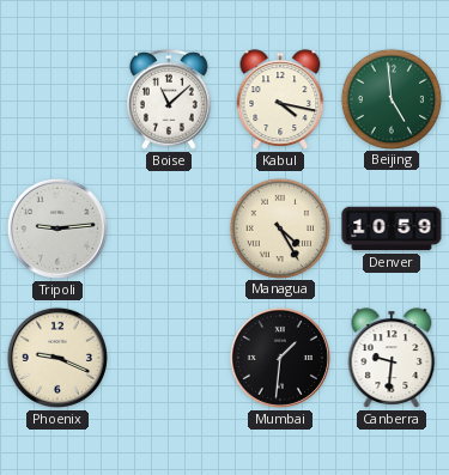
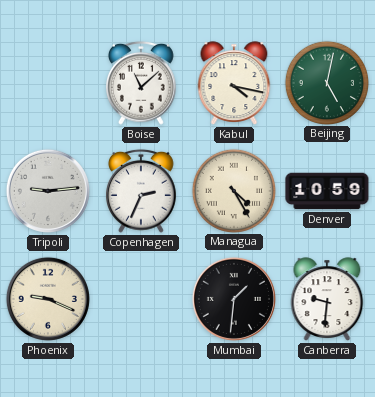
Beijing: 4:59 -> 5:02 (326, 82)
Copenhagen: none -> 2:34 (142, 191)
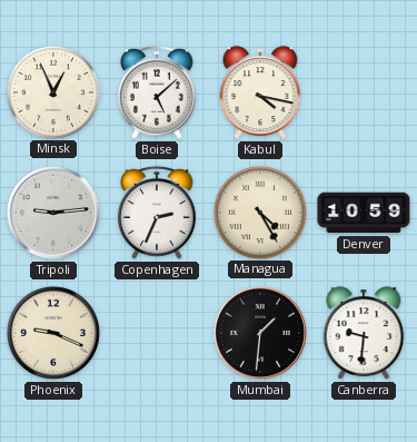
Minsk: none -> 12:56 (52, 91)
Boise: 11:08 -> 5:08 (158, 92)
Beijing: 5:02 -> none (326, 82)
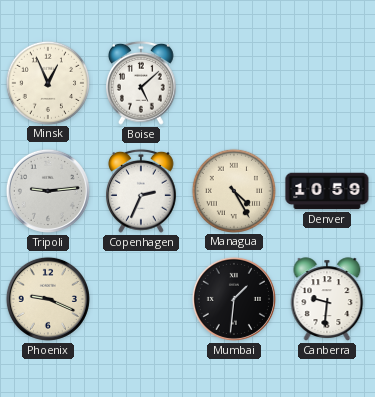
Kabul: 4:17 -> none (260, 92)
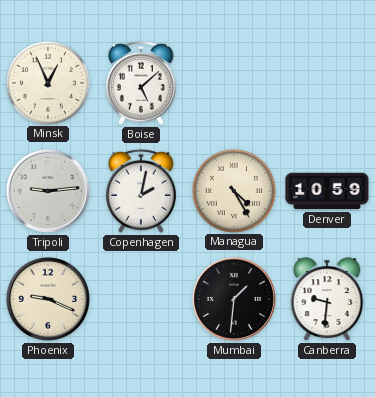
Copenhagen: 2:34 -> 2:02 (142, 191)
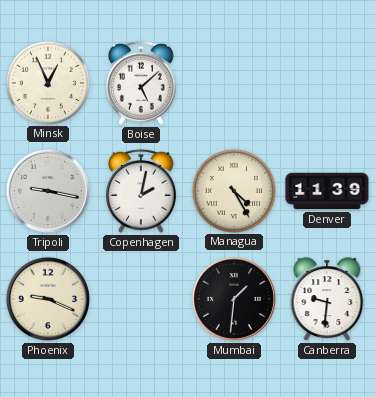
Tripoli: 9:14 -> 9:17 (48, 191)
Denver: 10:59 -> 11:39 (327, 191)
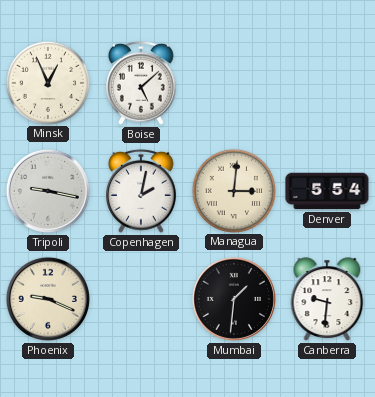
Managua: 4:25 -> 3:01 (233, 190)
Denver: 11:39 -> 5:54 (327, 191)
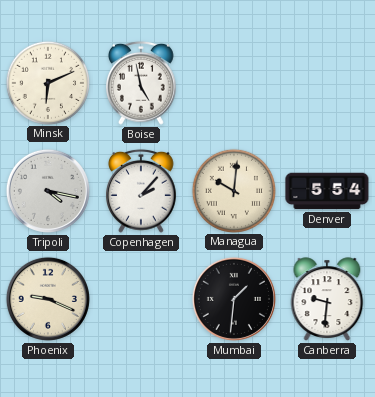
Minsk: 12:56 -> 6:11 (47, 82)
Boise: 5:08 -> 4:58 (142, 83)
Tripoli: 9:17 -> 4:17 (48, 191)
Copenhagen: 2:02 -> 2:07 (142, 191)
Managua: 3:01 -> 10:01 (233, 190)
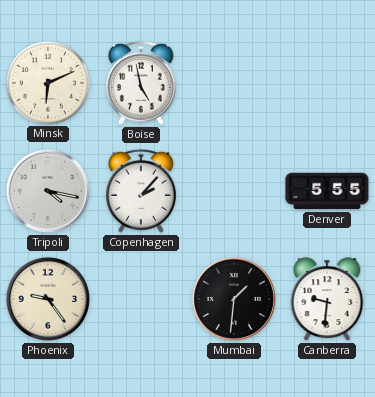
Managua: 10:01 -> none (233, 190)
Denver: 5:54 -> 5:55 (327, 191)
Phoenix: 9:19 -> 9:24 (48, 299)
